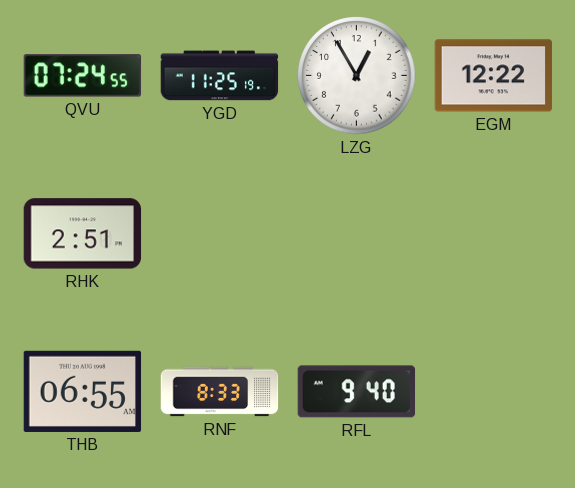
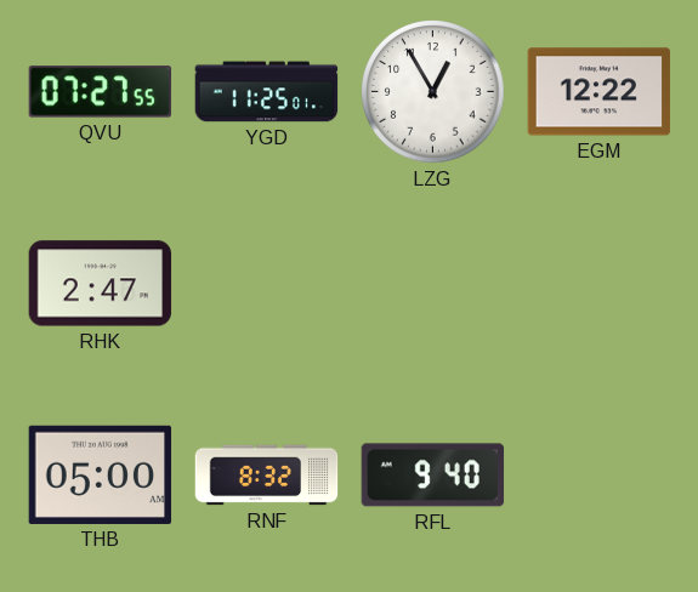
QVU: 07:24 -> 07:27 (101, 92)
YGD: 11:25:19 -> 11:25:01 (267, 92)
RHK: 2:51 -> 2:47 (101, 284)
THB: 06:55 -> 05:00 (101, 474)
RNF: 8:33 -> 8:32 (267, 476)
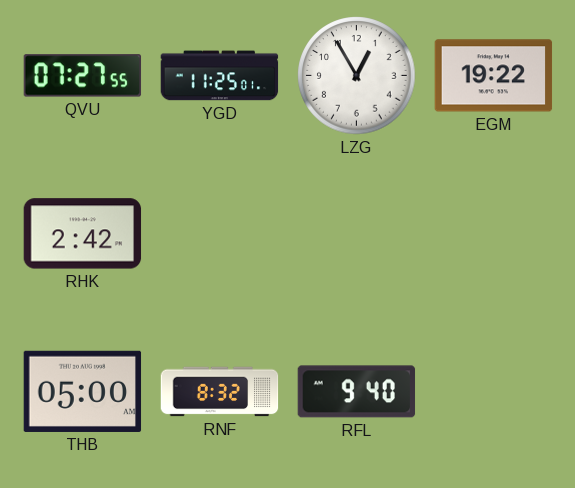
EGM: 12:22 -> 19:22 (494, 76)
RHK: 2:47 -> 2:42 (83, 234)
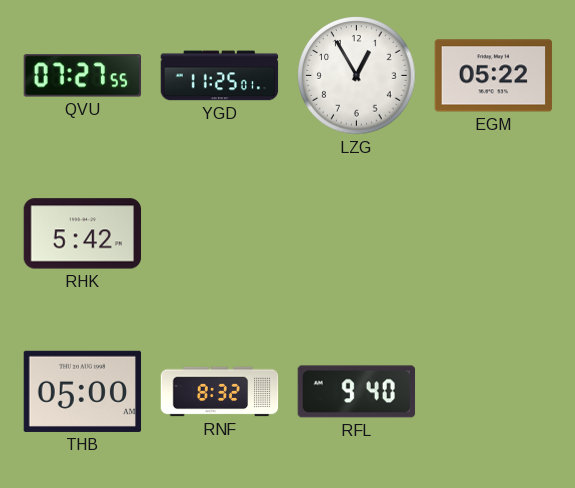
EGM: 19:22 -> 05:22 (494, 76)
RHK: 2:42 -> 5:42 (83, 234)
